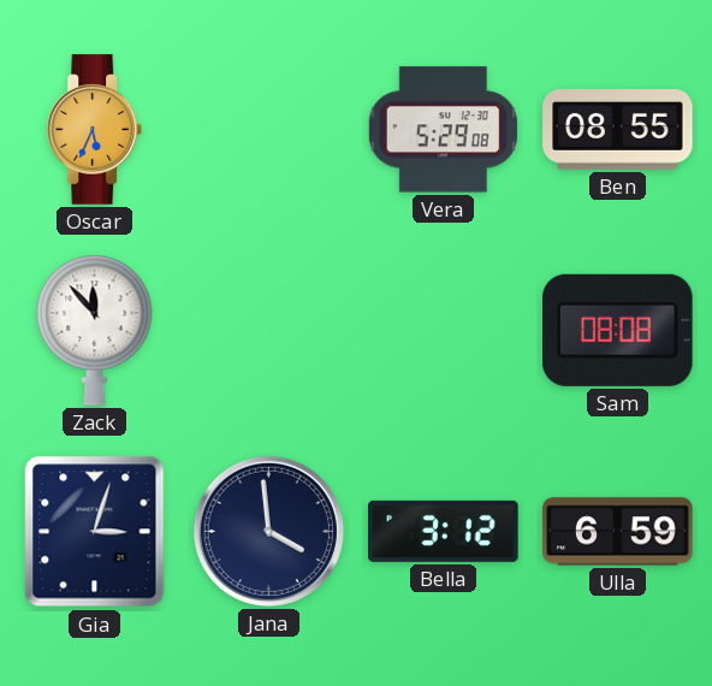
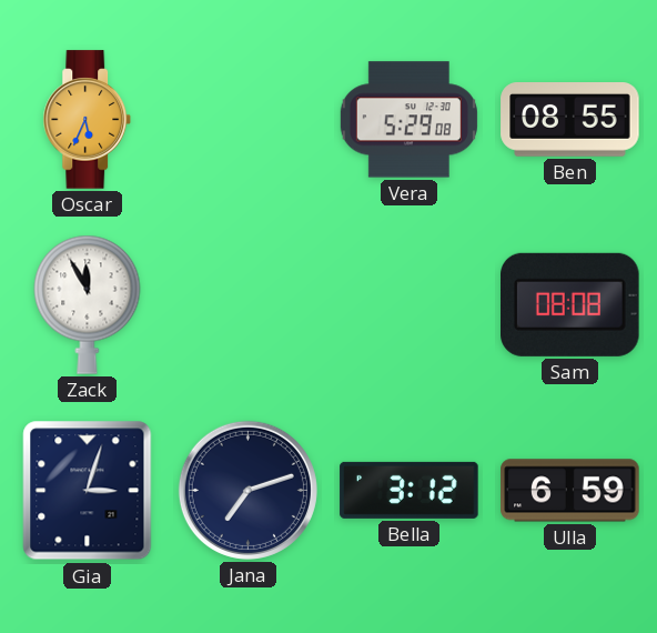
Zack: 11:53 -> 11:55 (88, 304)
Jana: 3:59 -> 7:12 (247, 490)
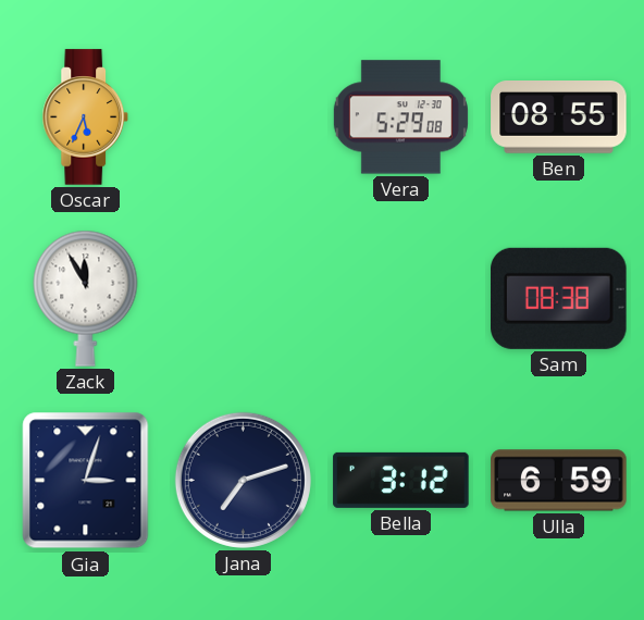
Sam: 08:08 -> 08:38 (559, 298)
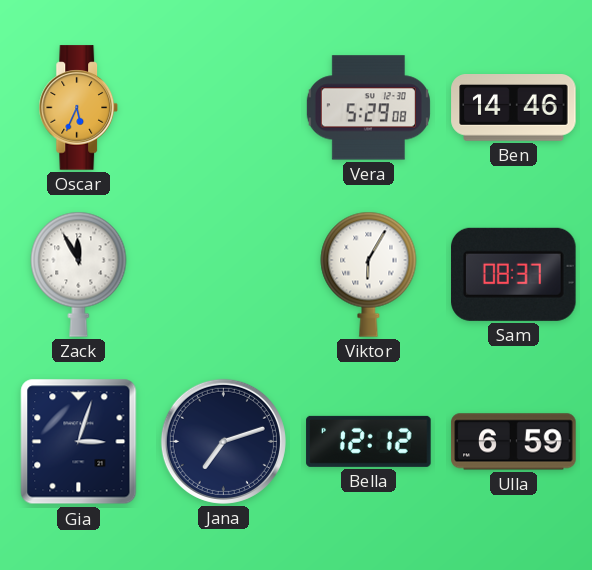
Ben: 08:55 -> 14:46 (514, 108)
Viktor: none -> 6:05 (369, 274)
Sam: 08:38 -> 08:37 (514, 274)
Bella: 3:12 -> 12:12 (369, 441)
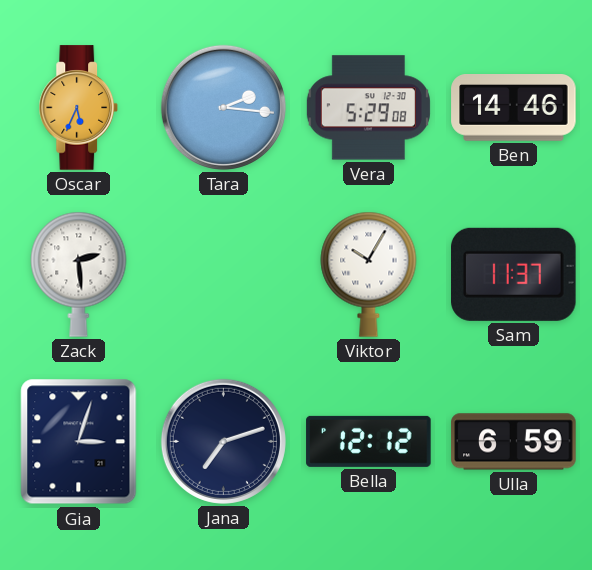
Tara: none -> 2:16 (223, 107)
Zack: 11:55 -> 2:29 (79, 274)
Viktor: 6:05 -> 10:05 (369, 274)
Sam: 08:37 -> 11:37 (514, 274)
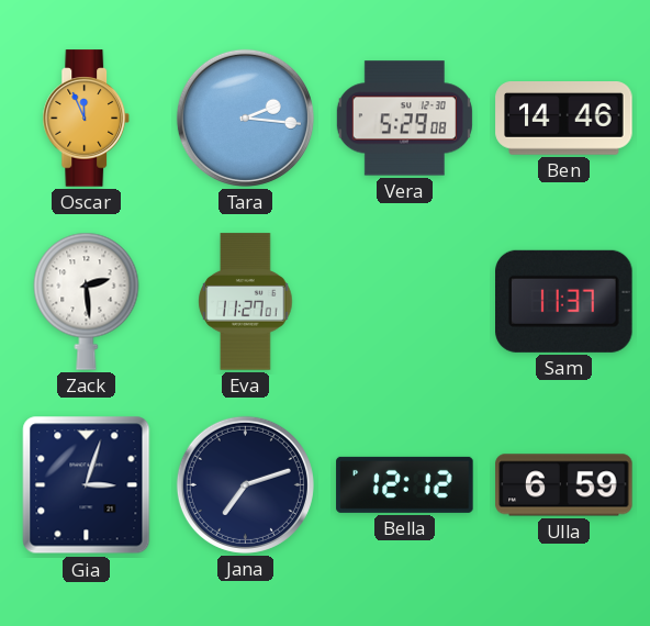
Oscar: 5:34 -> 11:56 (87, 119)
Eva: none -> 11:27 (246, 302)
Viktor: 10:05 -> none (369, 274)
